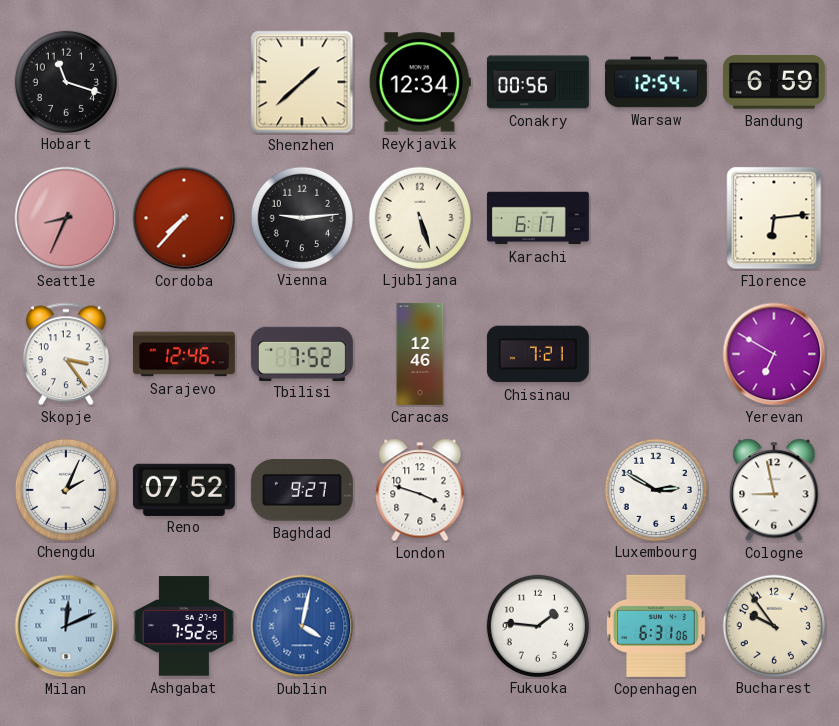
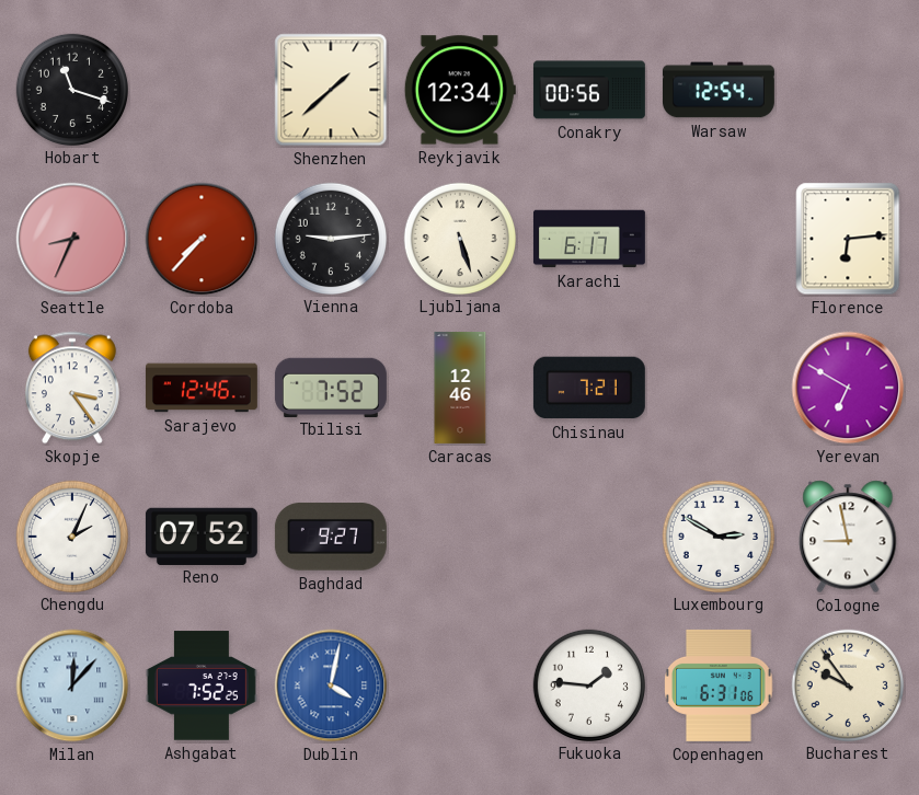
Bandung: 6:59 -> none (774, 82)
London: 3:48 -> none (420, 490)
Milan: 12:11 -> 12:07 (72, 685)
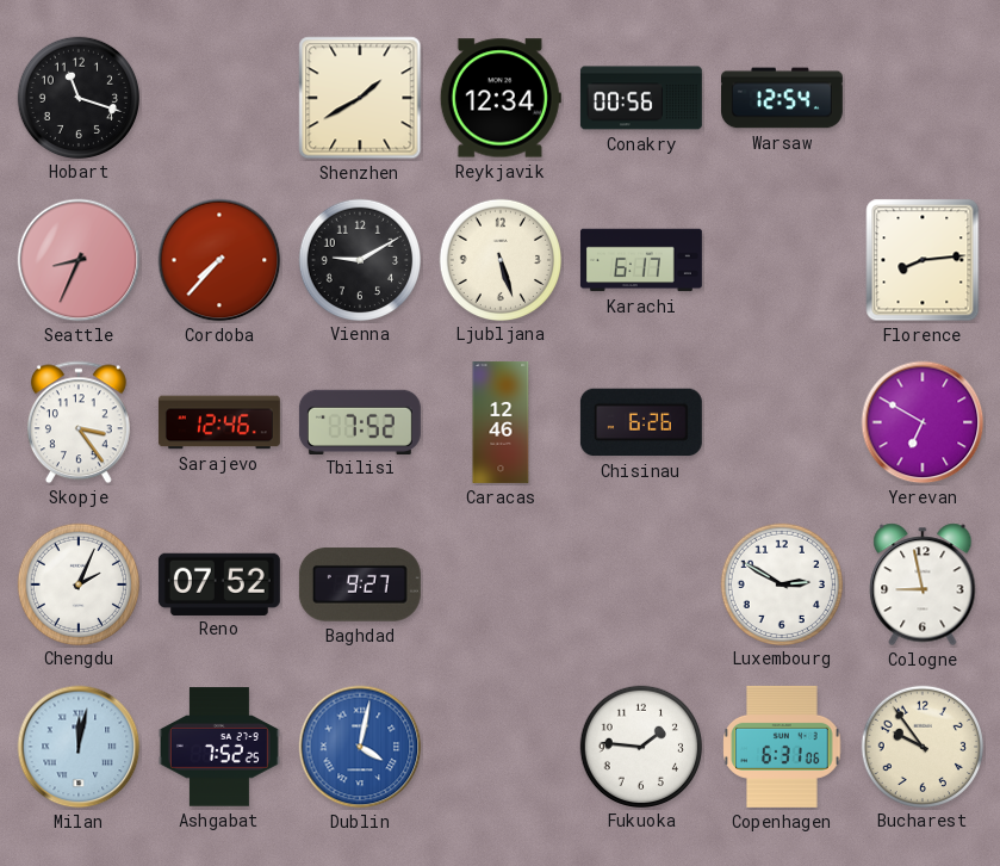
Shenzhen: 1:38 -> 1:40 (360, 98)
Vienna: 9:14 -> 9:10 (359, 259)
Florence: 6:14 -> 8:14 (923, 260)
Chisinau: 7:21 -> 6:26 (641, 422)
Milan: 12:07 -> 12:02 (79, 747)
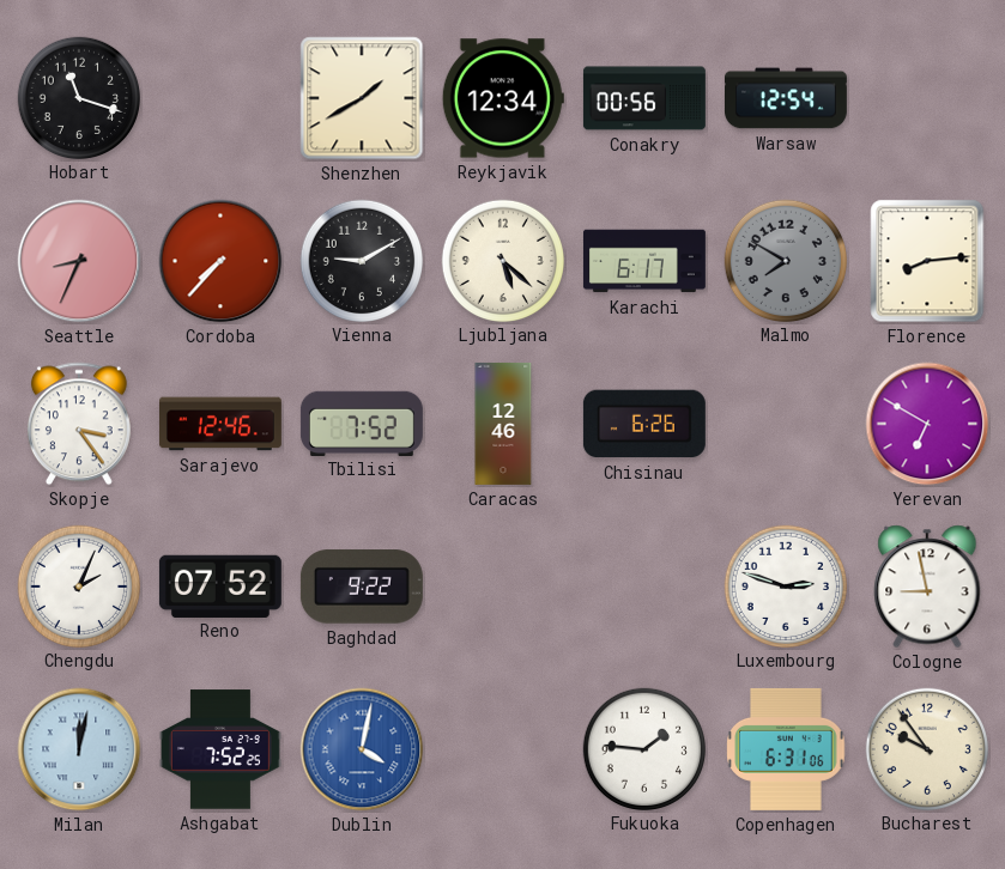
Ljubljana: 5:27 -> 5:22 (502, 260)
Malmo: none -> 7:50 (785, 260)
Baghdad: 9:27 -> 9:22 (362, 587)
Luxembourg: 2:50 -> 2:48 (785, 585)
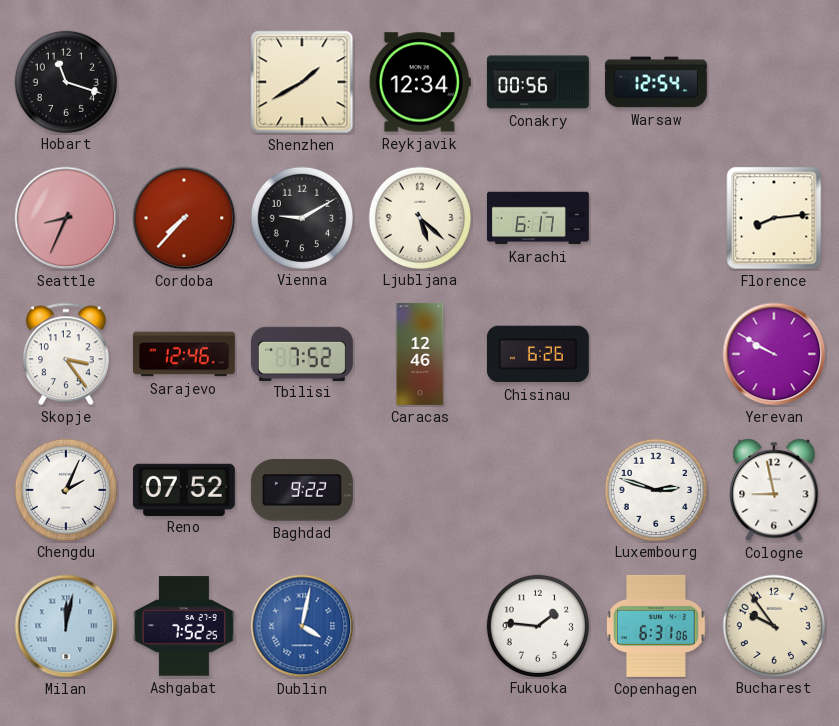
Malmo: 7:50 -> none (785, 260)
Yerevan: 6:50 -> 9:50 (774, 354)
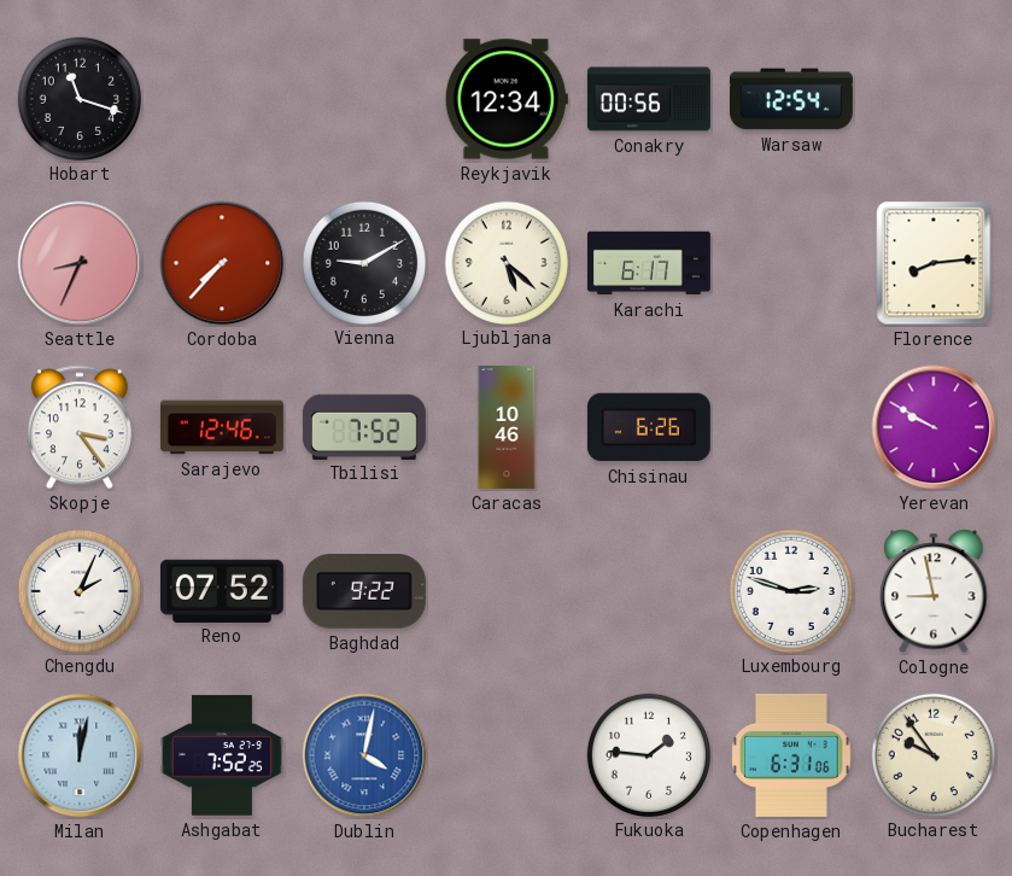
Shenzhen: 1:40 -> none (302, 82)
Caracas: 12:46 -> 10:46 (507, 427)
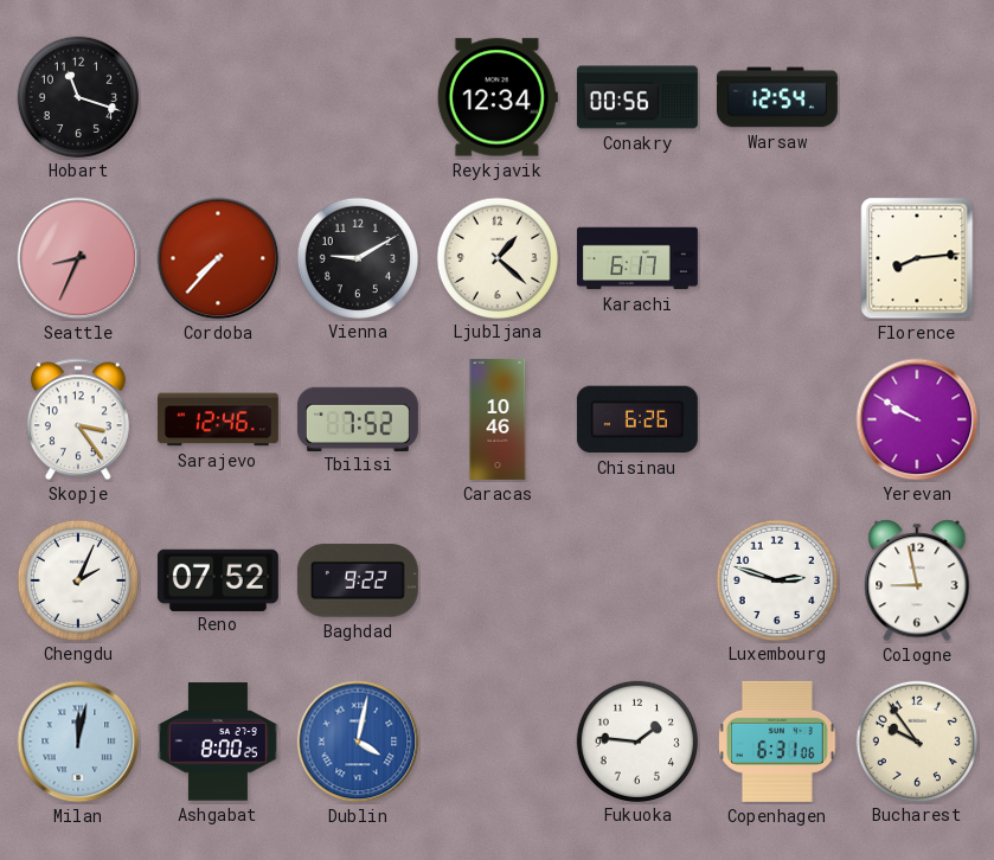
Ljubljana: 5:22 -> 1:22 (496, 257)
Ashgabat: 7:52 -> 8:00 (218, 742)
